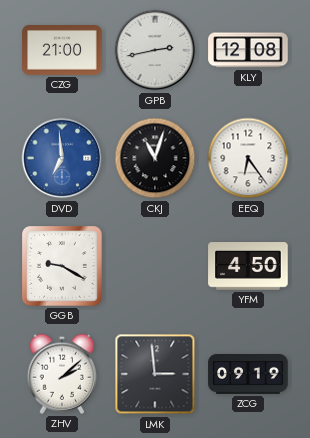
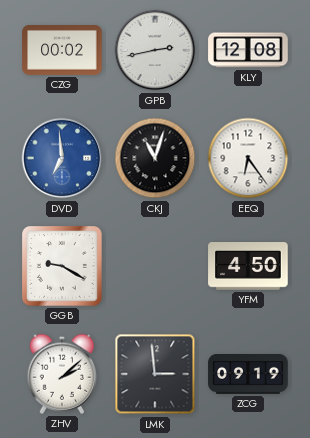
CZG: 21:00 -> 00:02 (62, 51)
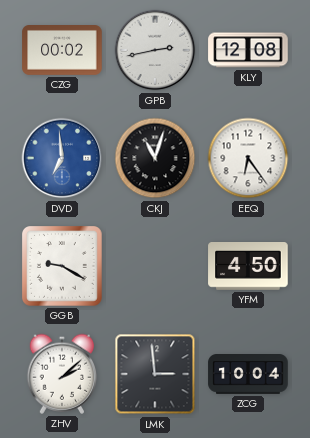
ZCG: 09:19 -> 10:04 (248, 375)
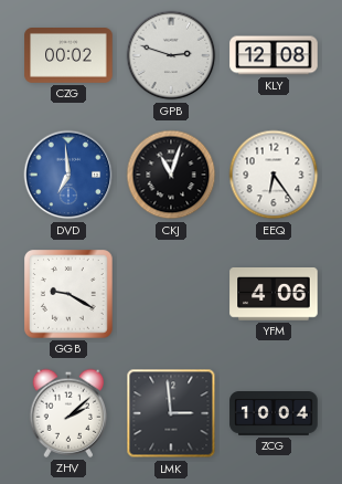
GPB: 2:43 -> 2:48 (171, 55)
YFM: 4:50 -> 4:06 (274, 294)
